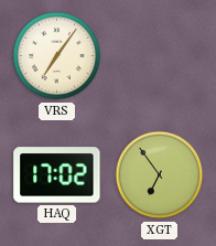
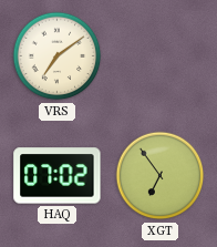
VRS: 7:06 -> 7:09 (58, 56)
HAQ: 17:02 -> 07:02 (58, 176)
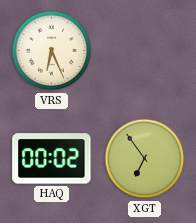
VRS: 7:09 -> 6:26 (52, 51)
HAQ: 07:02 -> 00:02 (52, 159)
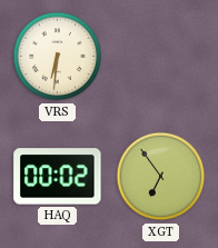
VRS: 6:26 -> 6:31 (58, 57)
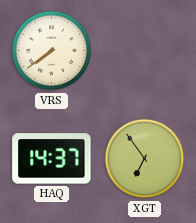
VRS: 6:31 -> 7:39 (52, 51)
HAQ: 00:02 -> 14:37 (52, 159)
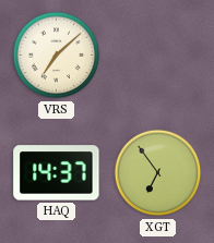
VRS: 7:39 -> 7:08 (57, 56)
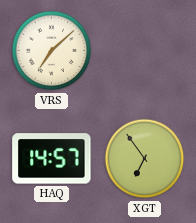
HAQ: 14:37 -> 14:57 (52, 159)
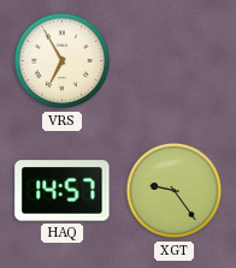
VRS: 7:08 -> 6:55 (63, 61)
XGT: 6:54 -> 9:24 (175, 191)
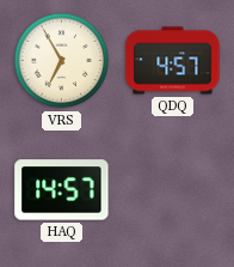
QDQ: none -> 4:57 (173, 61)
XGT: 9:24 -> none (175, 191)
